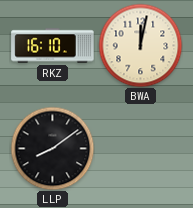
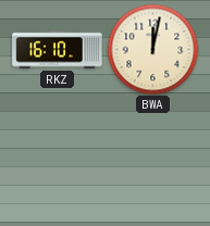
LLP: 8:09 -> none (52, 148)
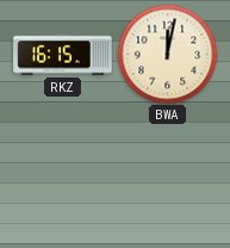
RKZ: 16:10 -> 16:15 (63, 55)
